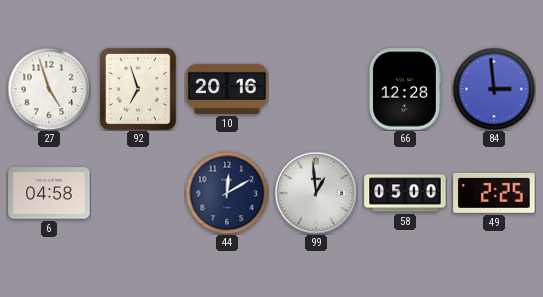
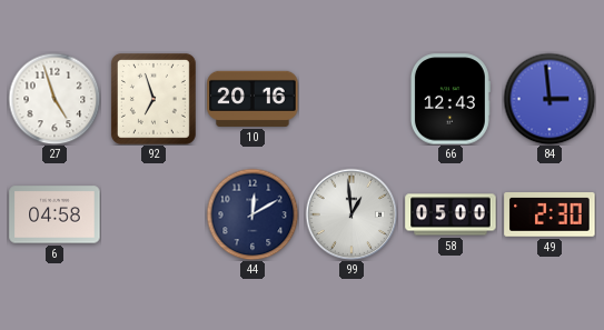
66: 12:28 -> 12:43 (449, 99)
49: 2:25 -> 2:30 (549, 216)
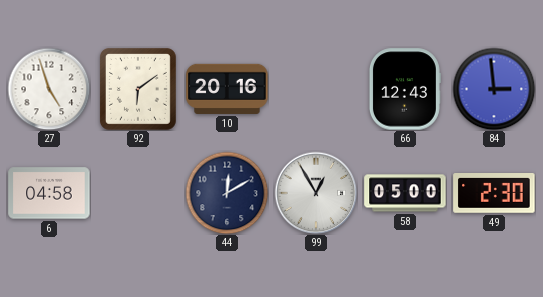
92: 6:57 -> 6:09 (138, 89)
99: 12:59 -> 12:55 (316, 193)
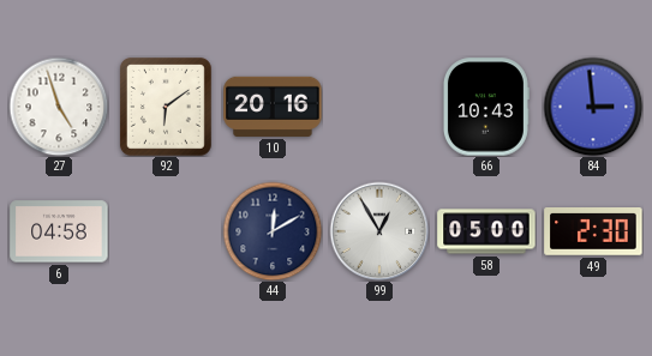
66: 12:43 -> 10:43 (485, 107)
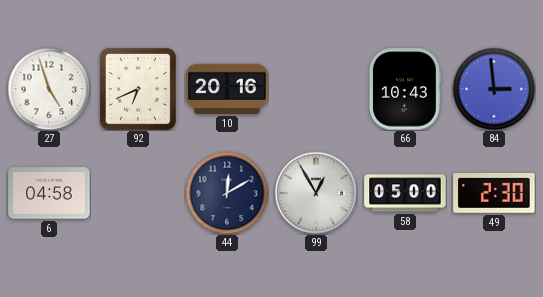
92: 6:09 -> 6:41 (138, 89)
